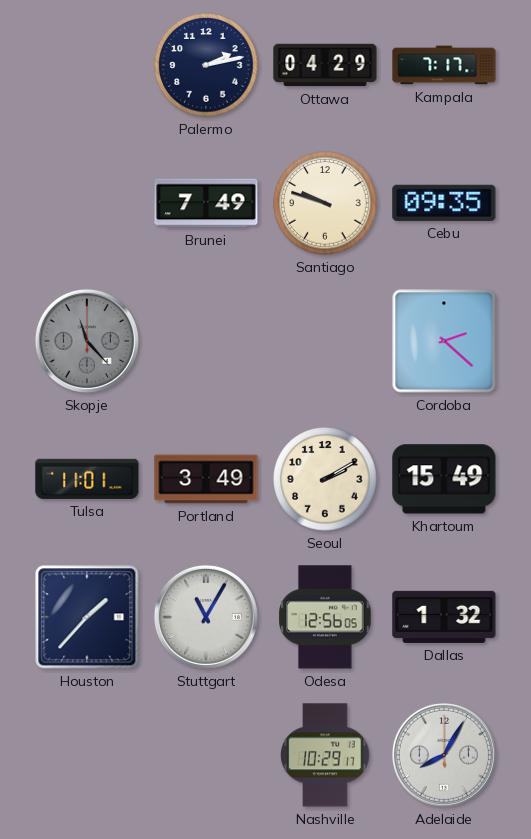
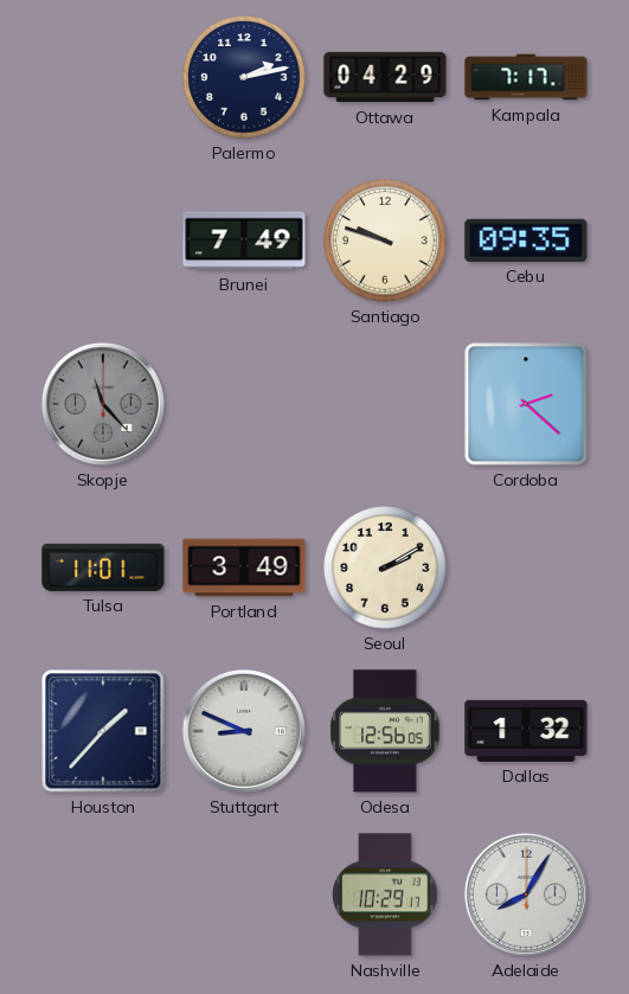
Khartoum: 15:49 -> none (444, 479)
Stuttgart: 11:05 -> 8:49 (244, 731)
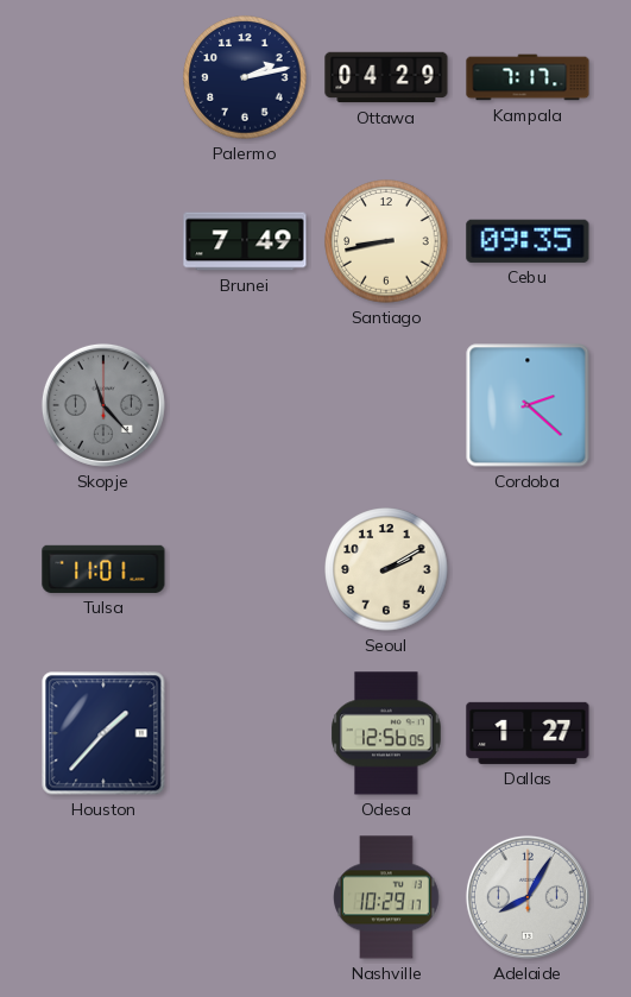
Santiago: 9:48 -> 8:43 (386, 241)
Portland: 3:49 -> none (244, 567)
Stuttgart: 8:49 -> none (244, 731)
Dallas: 1:32 -> 1:27 (528, 733)
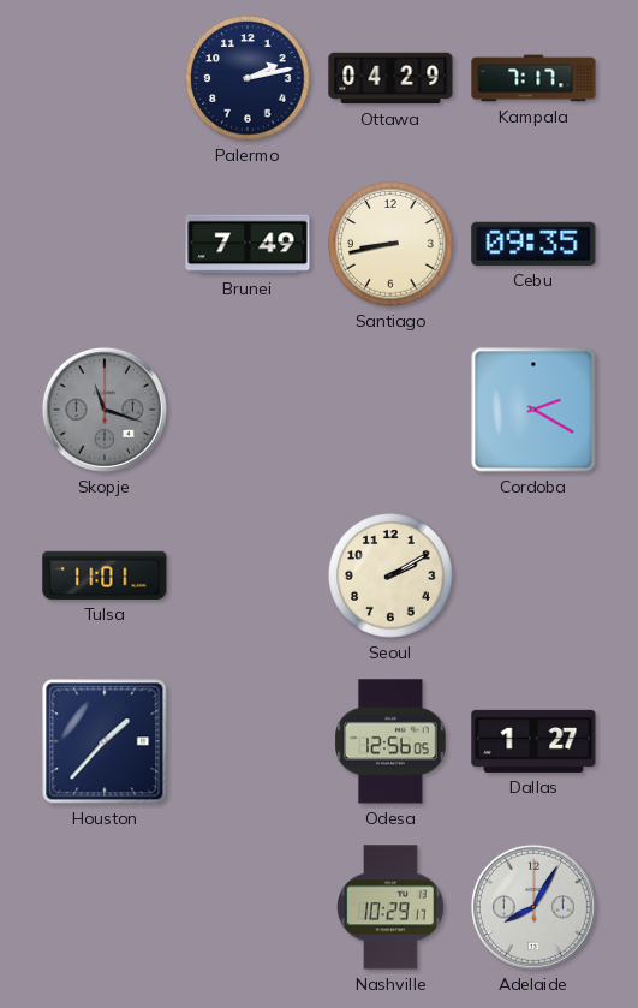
Skopje: 11:23 -> 11:18 (105, 410)
Cordoba: 2:22 -> 2:20 (533, 410)
